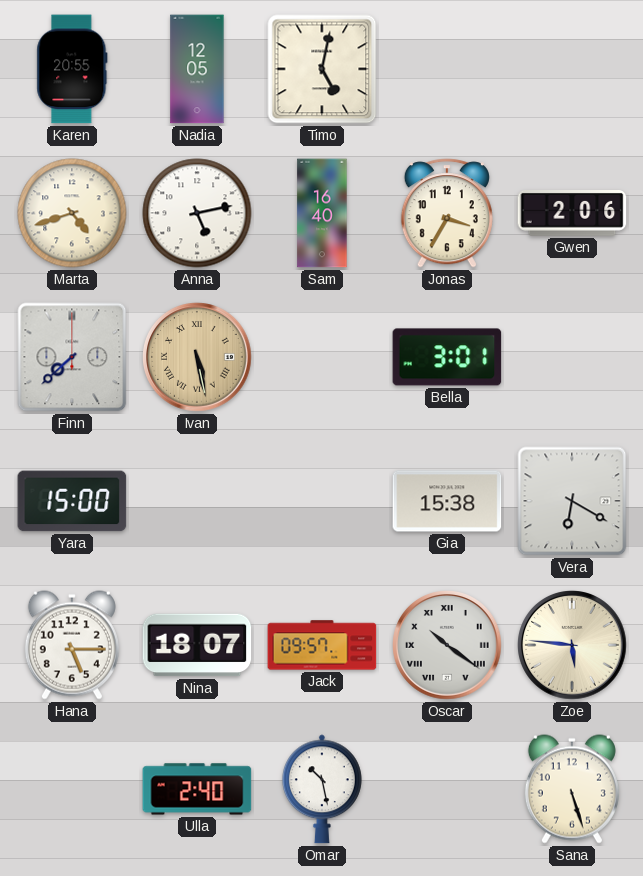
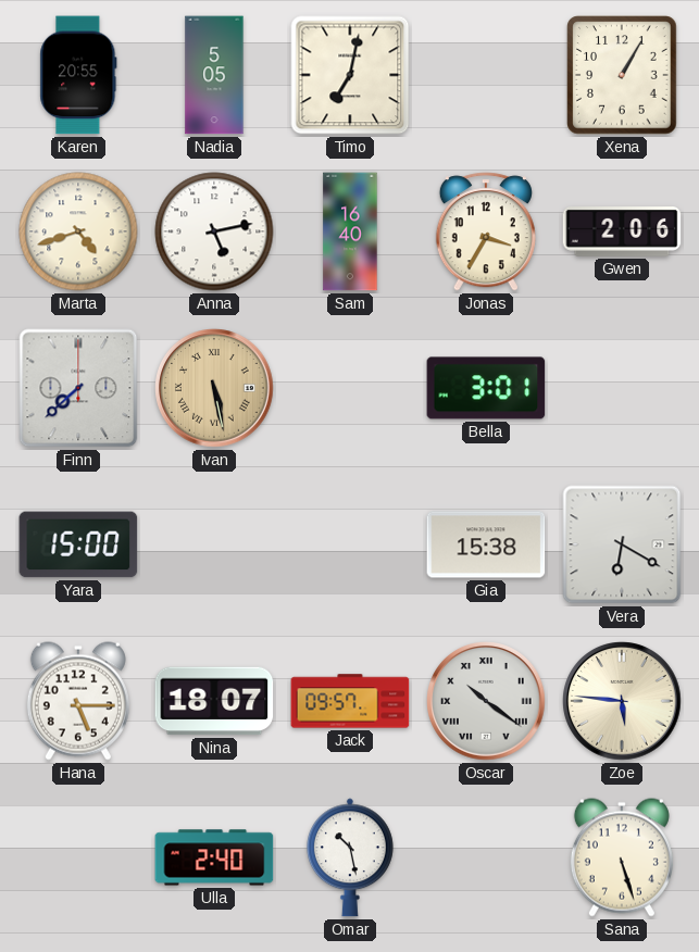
Nadia: 12:05 -> 5:05 (214, 75)
Timo: 5:02 -> 7:02 (350, 75)
Xena: none -> 1:05 (622, 75)
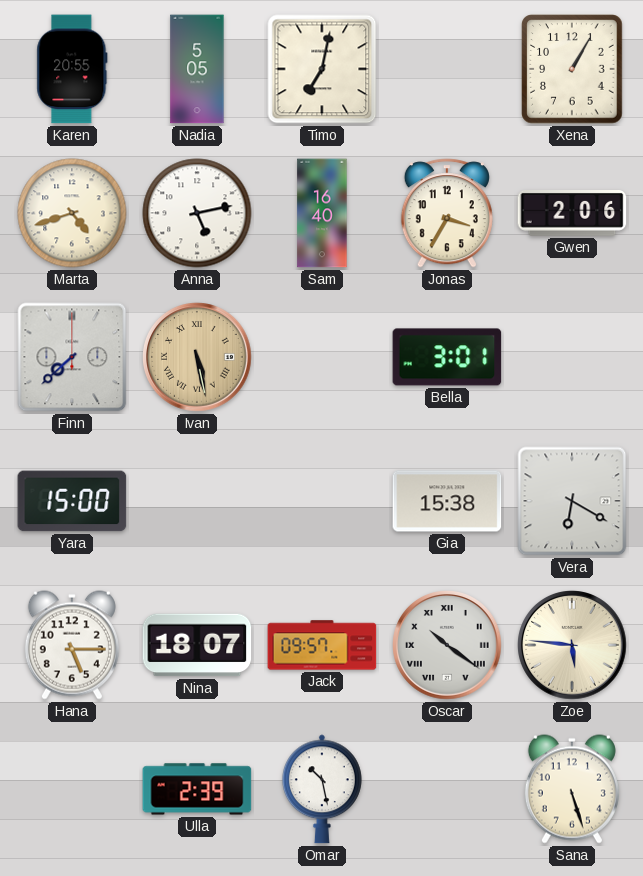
Ulla: 2:40 -> 2:39 (197, 789)
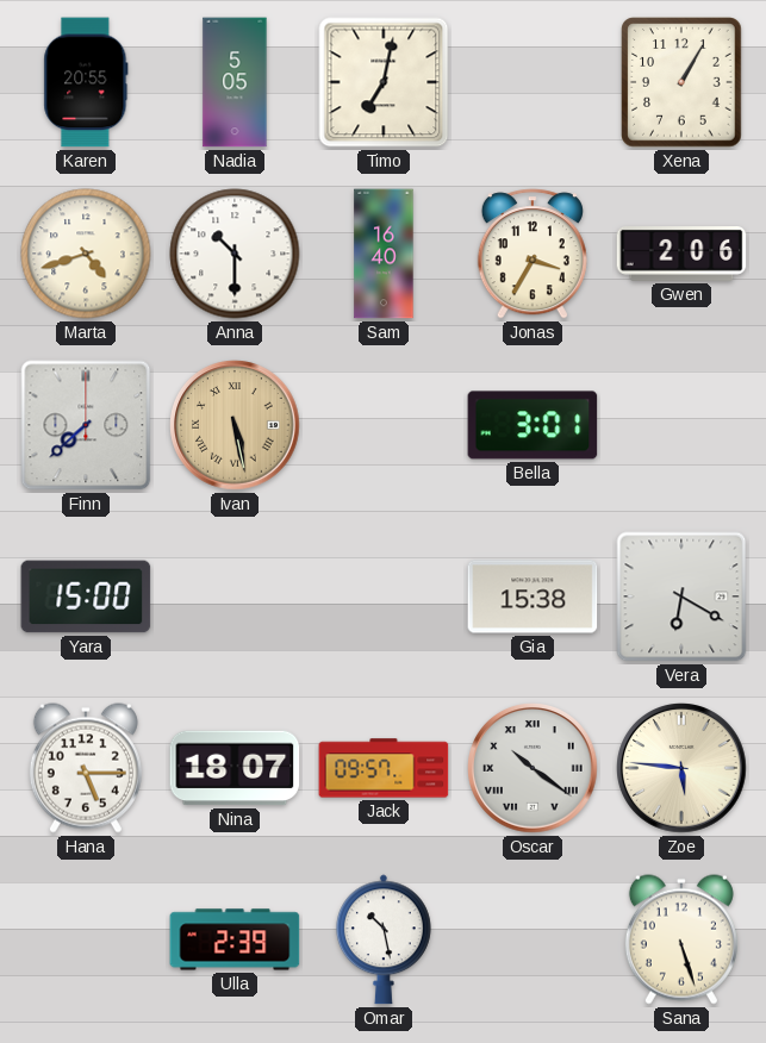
Anna: 5:13 -> 10:30 (235, 254)
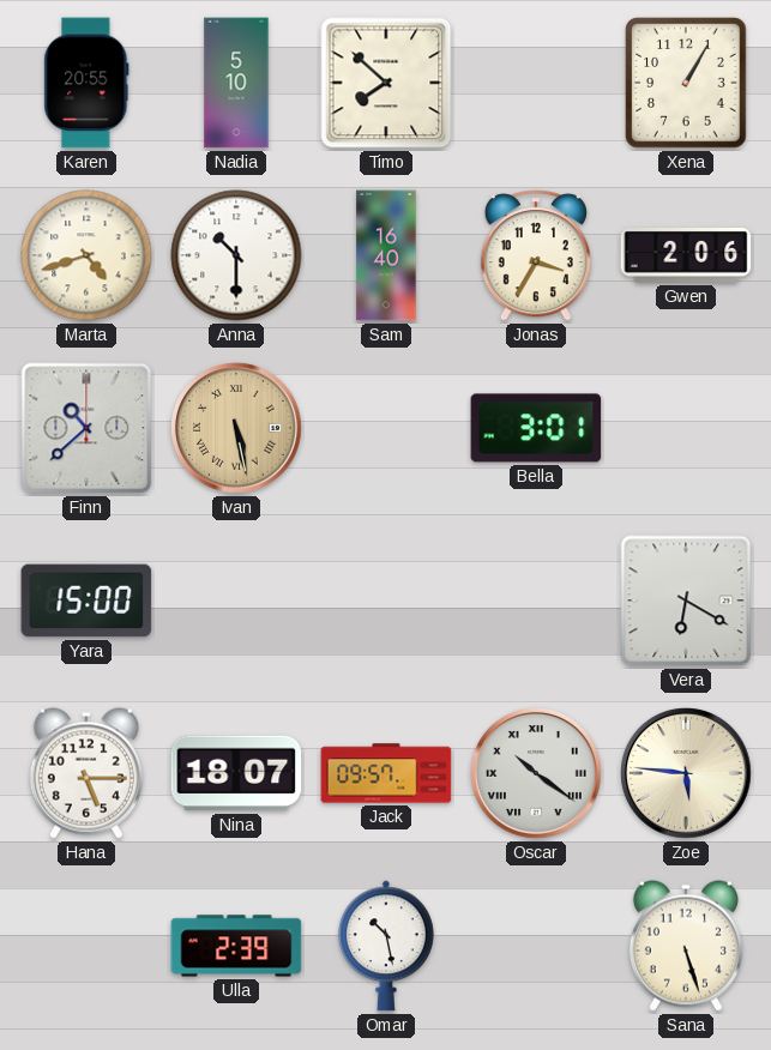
Nadia: 5:05 -> 5:10 (236, 83)
Timo: 7:02 -> 7:52 (386, 83)
Finn: 7:38 -> 10:38 (86, 428)
Gia: 15:38 -> none (533, 597)
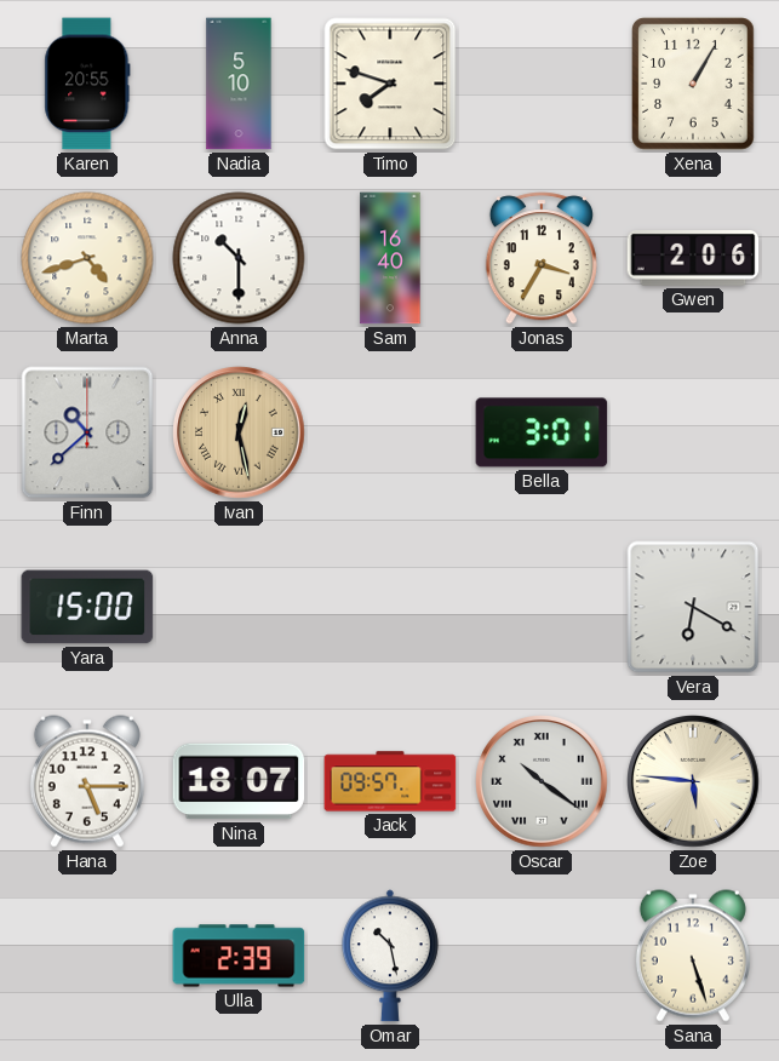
Timo: 7:52 -> 7:48 (390, 84)
Ivan: 5:28 -> 12:28 (239, 432)
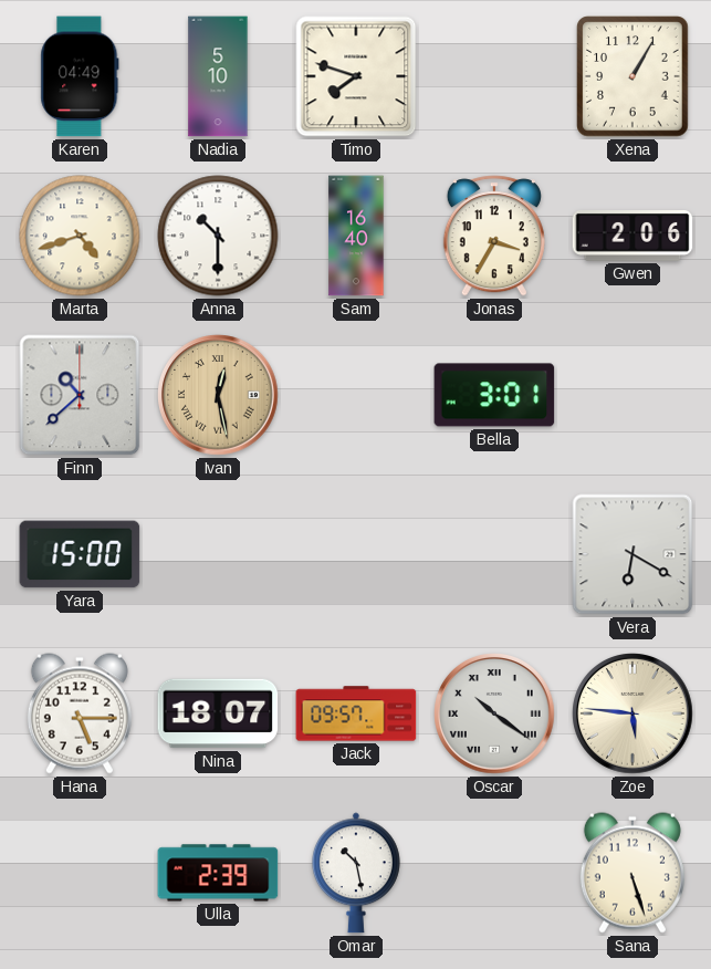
Karen: 20:55 -> 04:49 (80, 76)
